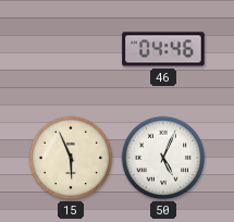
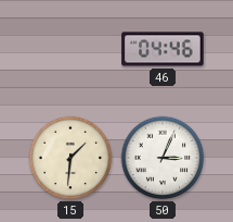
15: 5:56 -> 1:31 (70, 158)
50: 5:04 -> 3:04 (163, 158)
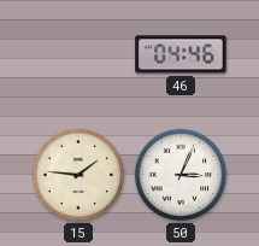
15: 1:31 -> 1:46 (78, 175)
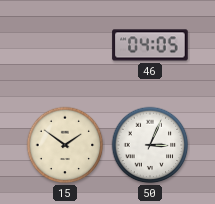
46: 04:46 -> 04:05 (150, 45)
15: 1:46 -> 1:51 (65, 145)
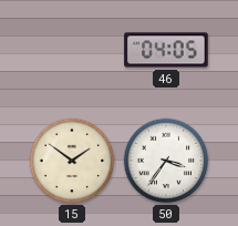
50: 3:04 -> 3:36 (166, 161)
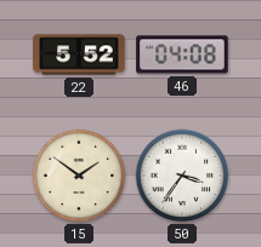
22: none -> 5:52 (79, 54)
46: 04:05 -> 04:08 (182, 54)
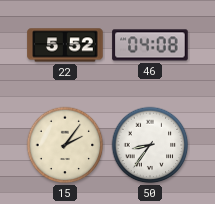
15: 1:51 -> 2:06 (65, 145)
50: 3:36 -> 8:36 (150, 145)
